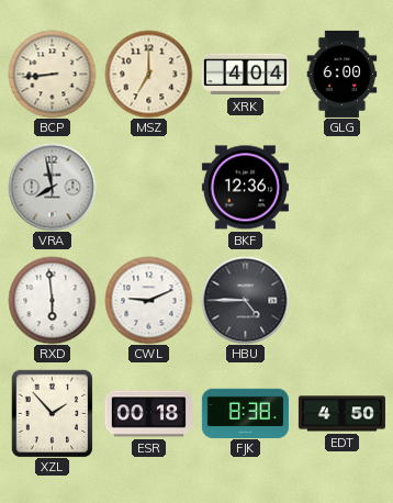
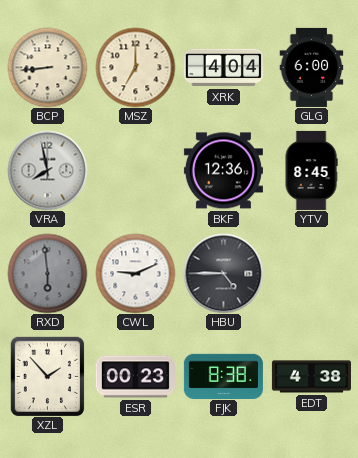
YTV: none -> 8:45 (311, 170)
RXD dial: white -> grey (47, 273)
ESR: 00:18 -> 00:23 (135, 377)
EDT: 4:50 -> 4:38 (311, 377)
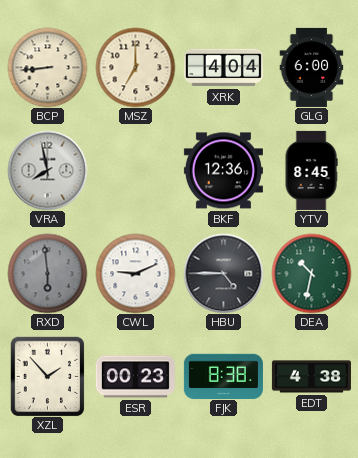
DEA: none -> 10:32 (311, 273)
